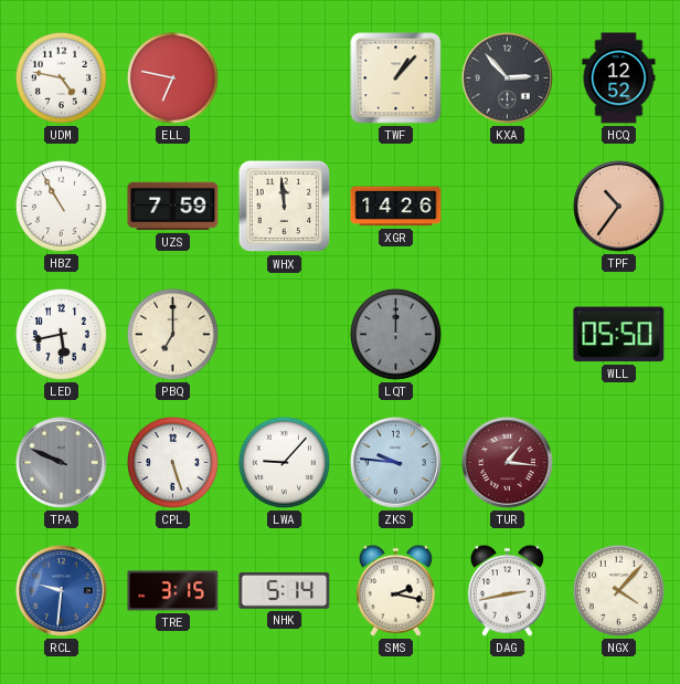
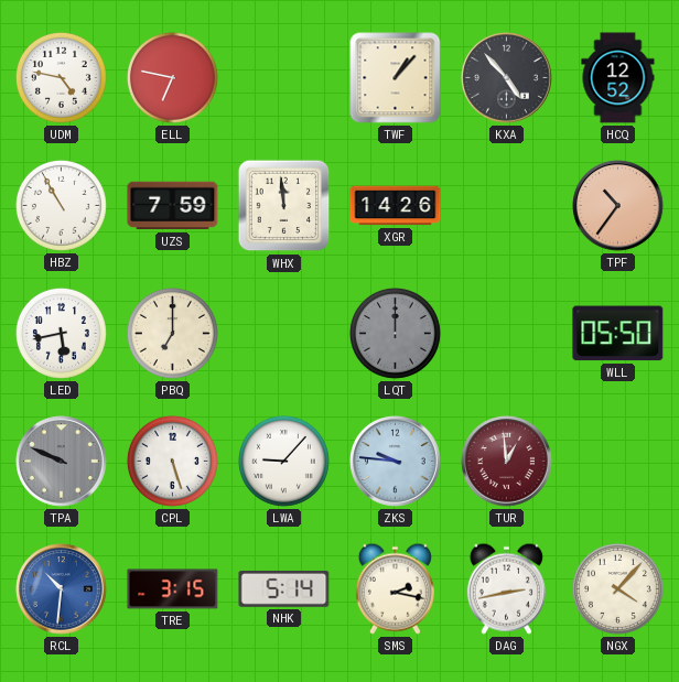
KXA: 2:53 -> 4:53 (507, 78)
TUR: 1:16 -> 12:59 (507, 462)
RCL: 9:31 -> 10:31 (62, 589)
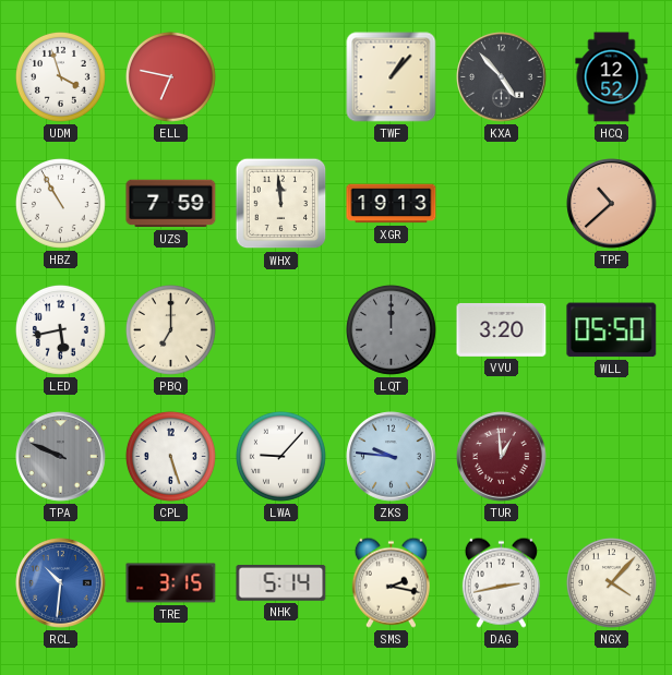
UDM: 4:47 -> 3:57 (60, 76)
XGR: 14:26 -> 19:13 (392, 204)
TPF: 10:36 -> 10:38 (612, 204)
VVU: none -> 3:20 (502, 329)
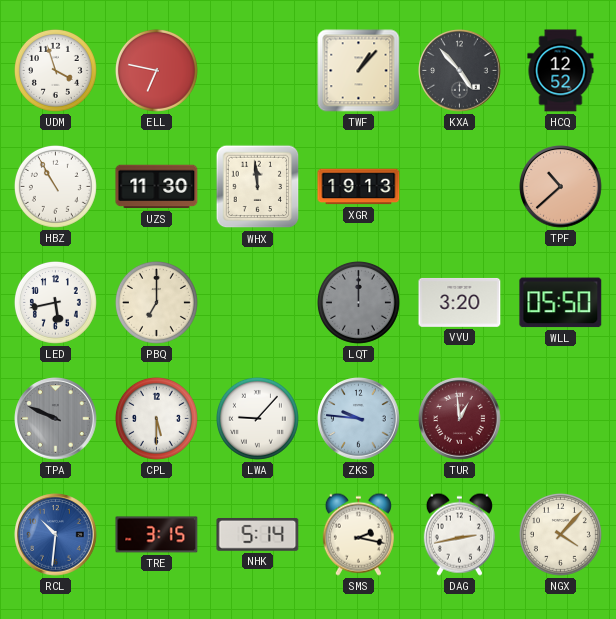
UZS: 7:59 -> 11:30 (157, 187)
CPL: 5:27 -> 5:30 (156, 418)
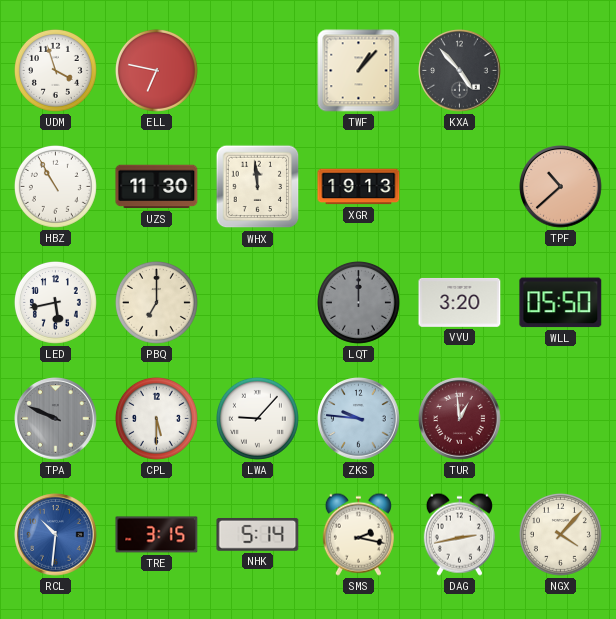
HCQ: 12:52 -> none (561, 71)
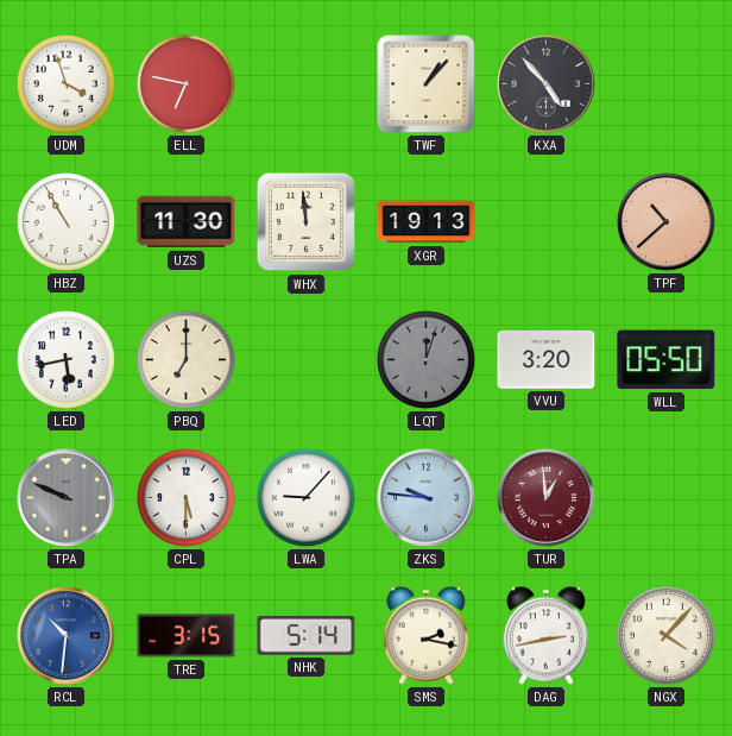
LQT: 12:00 -> 12:03 (425, 359)
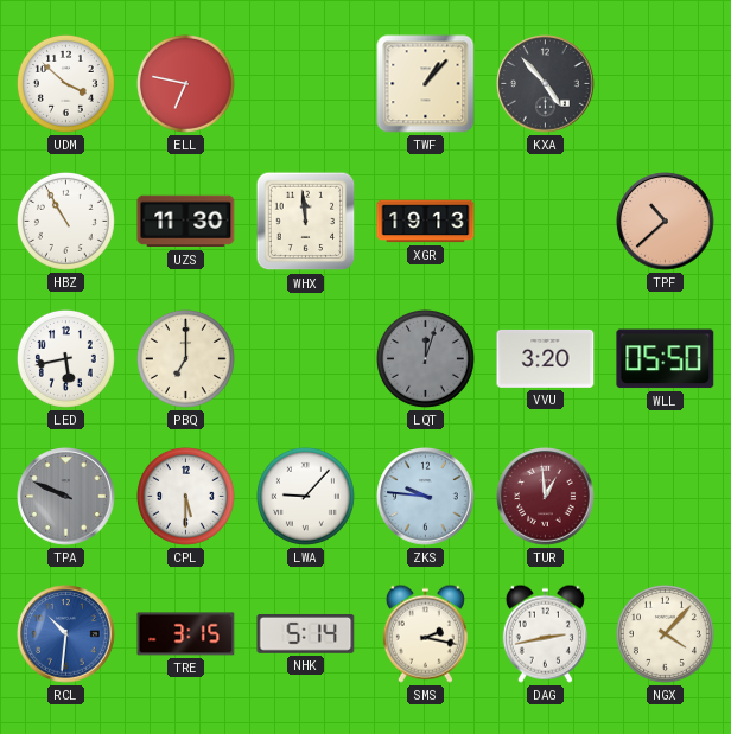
UDM: 3:57 -> 3:52 (65, 83)
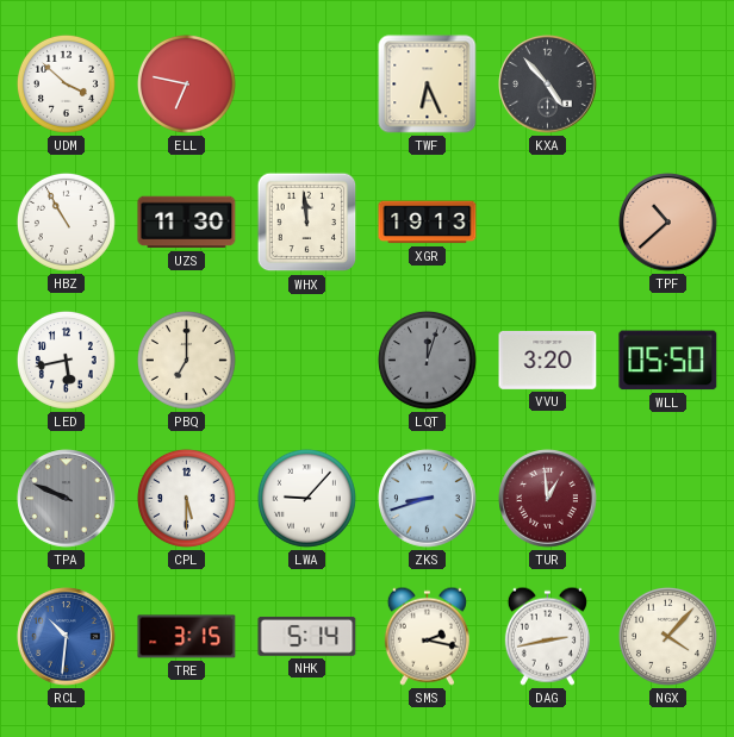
TWF: 1:07 -> 6:26 (428, 85)
ZKS: 9:46 -> 8:42 (428, 499)
